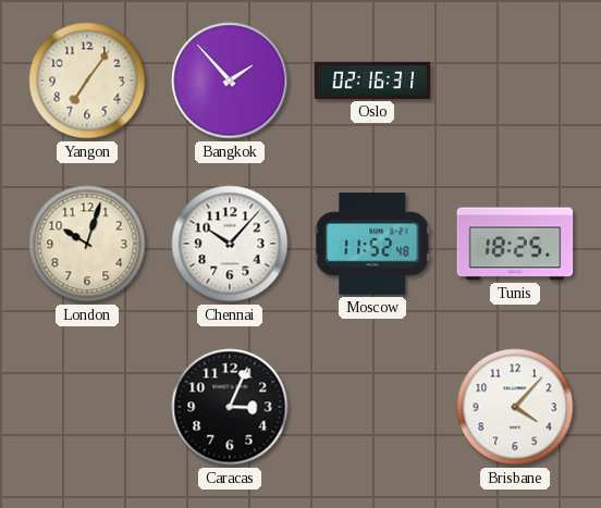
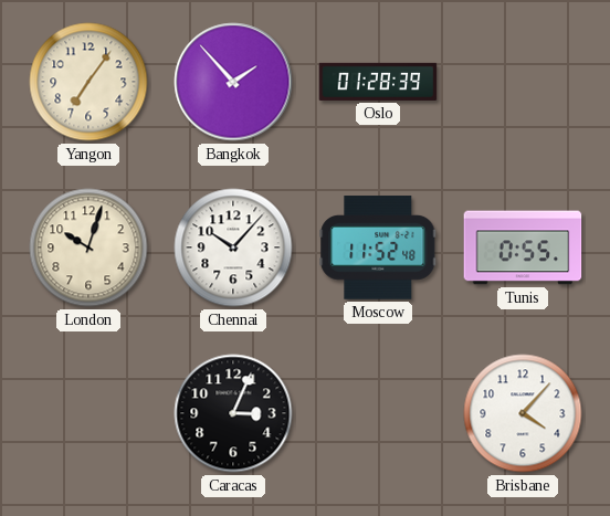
Oslo: 02:16 -> 01:28 (378, 82)
Tunis: 18:25 -> 0:55 (523, 248)
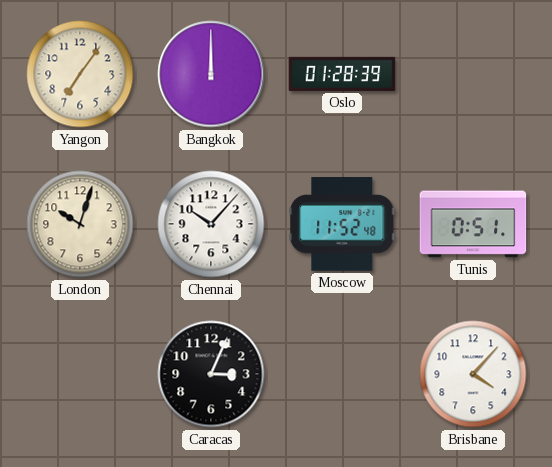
Bangkok: 1:53 -> 12:00 (211, 74)
Tunis: 0:55 -> 0:51 (473, 224)
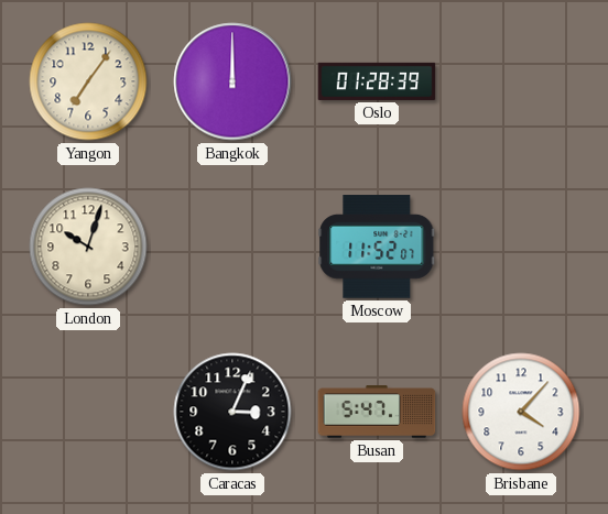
Chennai: 10:07 -> none (211, 224)
Moscow: 11:52:48 -> 11:52:07 (377, 247)
Tunis: 0:51 -> none (473, 224)
Busan: none -> 5:47 (377, 412)
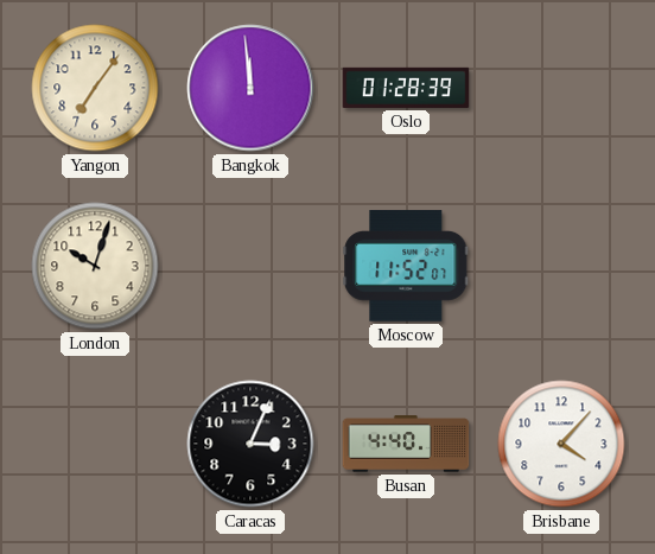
Bangkok: 12:00 -> 11:59 (250, 88)
Busan: 5:47 -> 4:40 (406, 444)
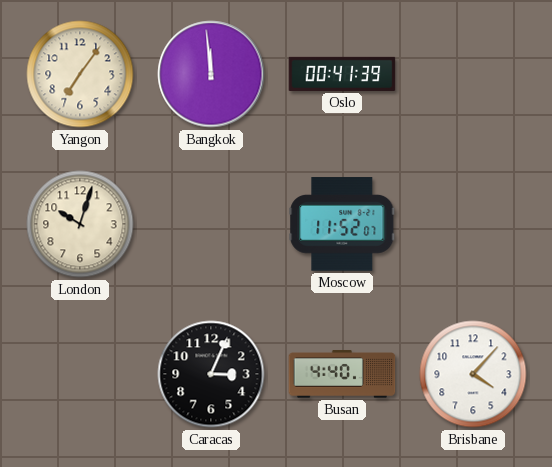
Oslo: 01:28 -> 00:41 (342, 74)
